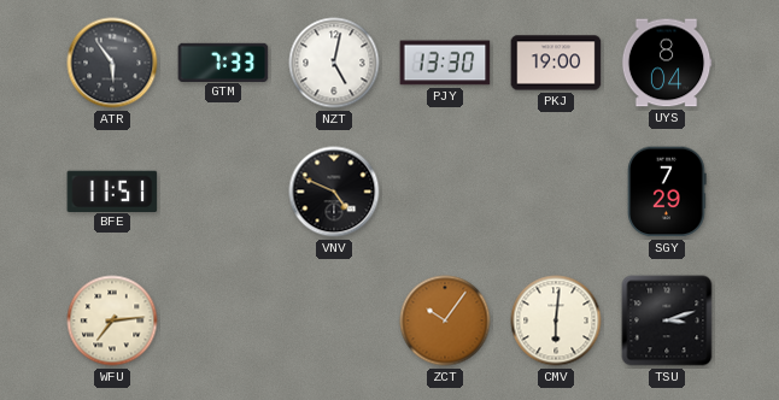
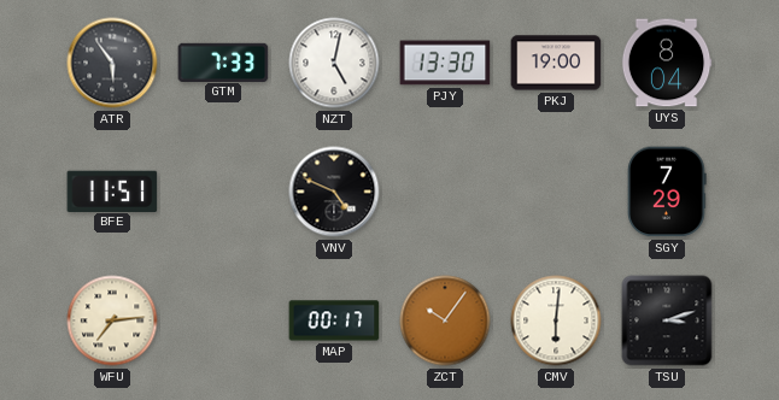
MAP: none -> 00:17 (334, 320)
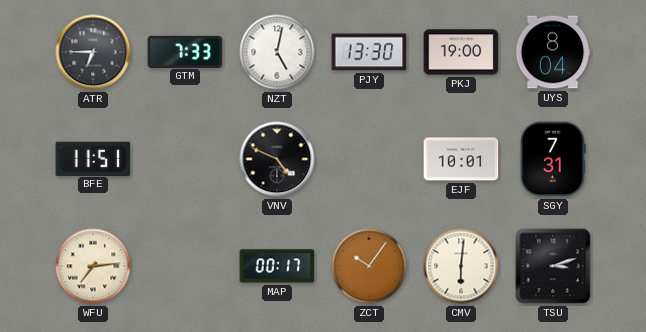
ATR: 5:54 -> 6:45 (93, 52)
EJF: none -> 10:01 (461, 159)
SGY: 7:29 -> 7:31 (553, 159)
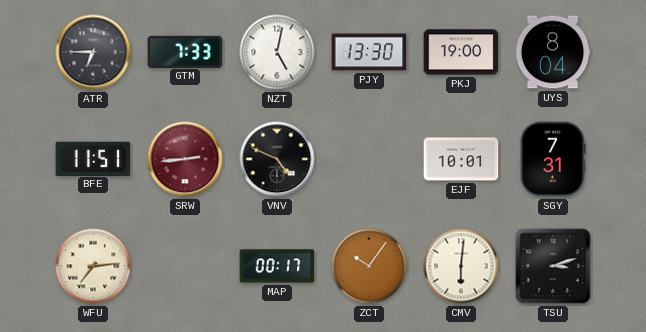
SRW: none -> 2:44 (185, 159)
